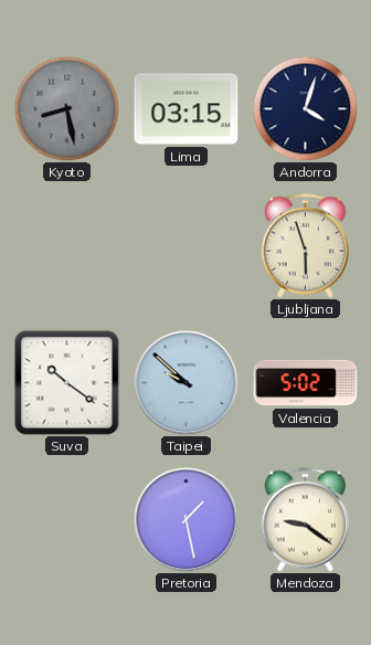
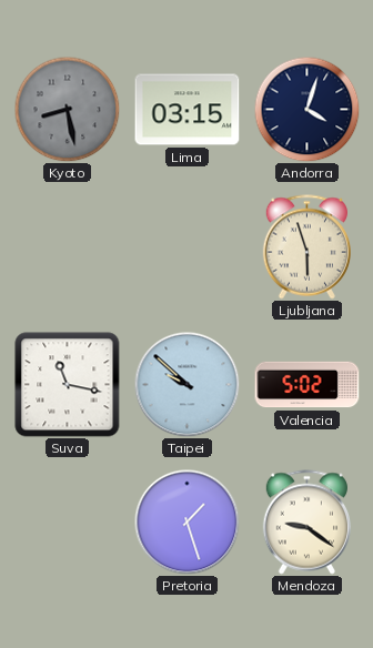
Suva: 10:21 -> 11:17 (68, 385)
Pretoria: 1:28 -> 1:27 (186, 522)
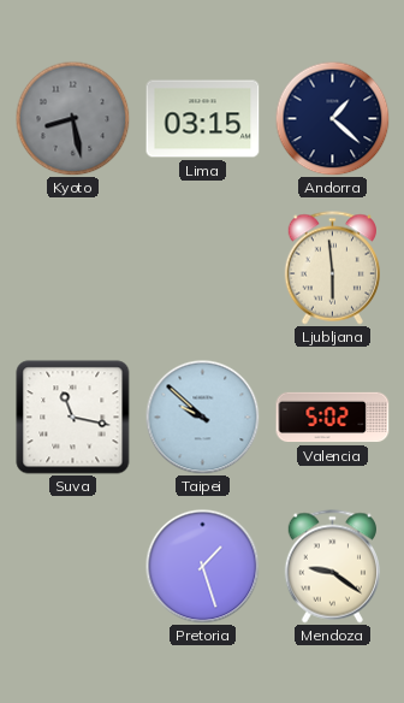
Andorra: 4:03 -> 1:22 (332, 118)
Ljubljana: 5:57 -> 5:59 (332, 268)
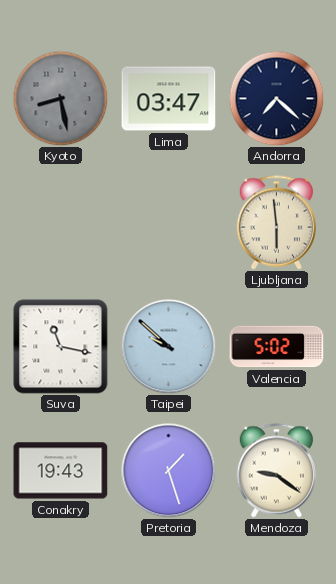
Lima: 03:15 -> 03:47 (169, 99)
Andorra: 1:22 -> 7:22 (276, 98)
Conakry: none -> 19:43 (61, 471)
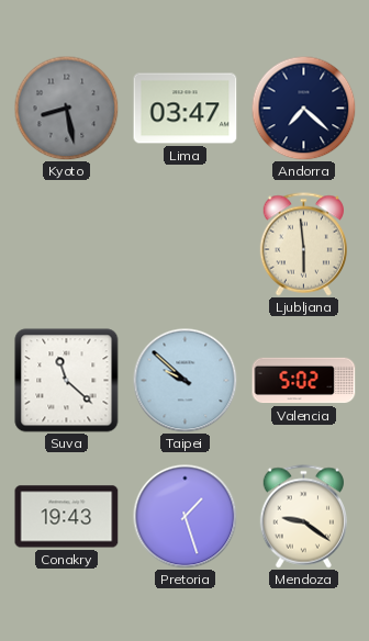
Suva: 11:17 -> 11:22 (67, 381)
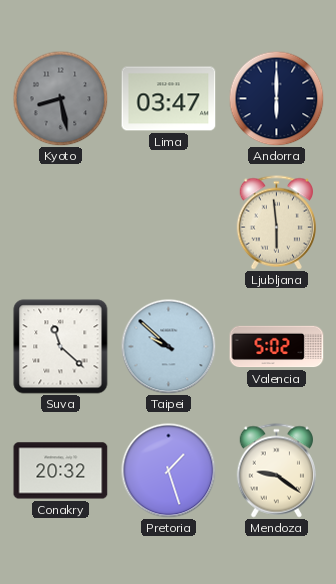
Andorra: 7:22 -> 6:00 (276, 98)
Conakry: 19:43 -> 20:32 (61, 471)
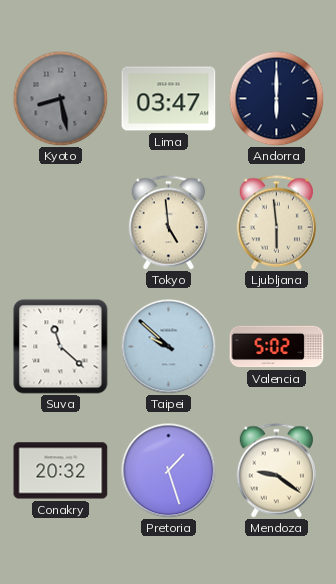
Tokyo: none -> 4:59 (168, 223)
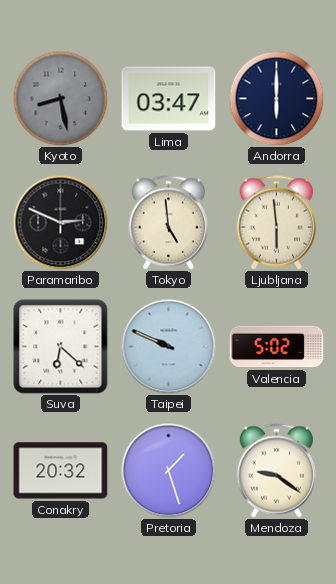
Paramaribo: none -> 2:49 (60, 222)
Suva: 11:22 -> 6:22 (61, 347)
Taipei: 9:52 -> 9:49 (168, 346)
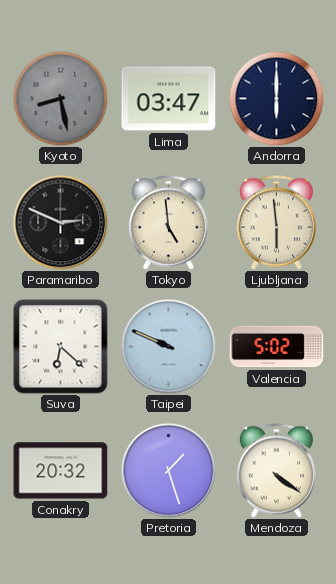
Mendoza: 9:21 -> 4:21 (276, 471)
